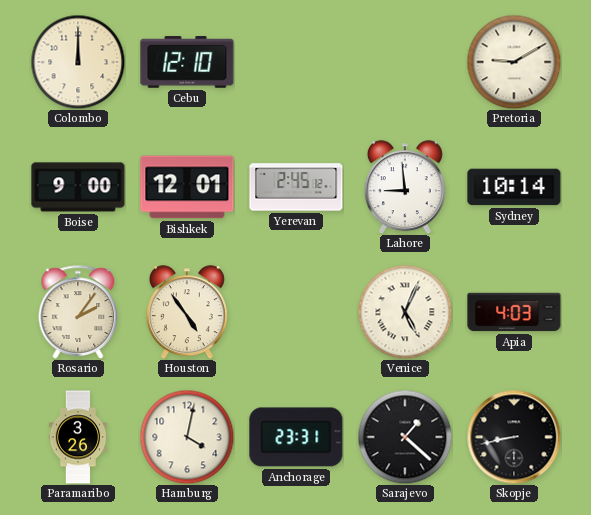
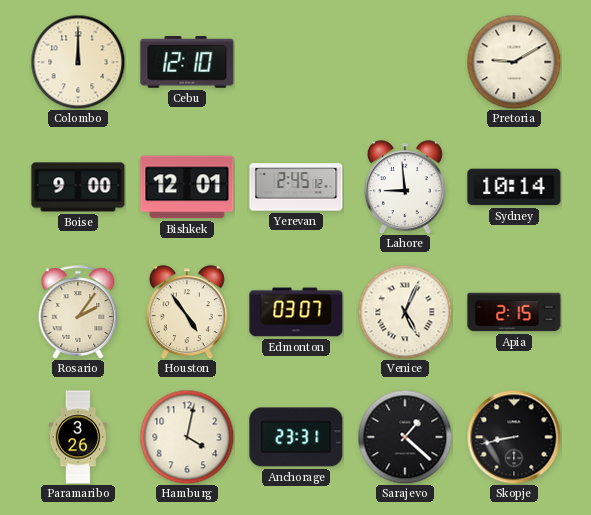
Edmonton: none -> 03:07 (296, 312)
Apia: 4:03 -> 2:15 (514, 312)
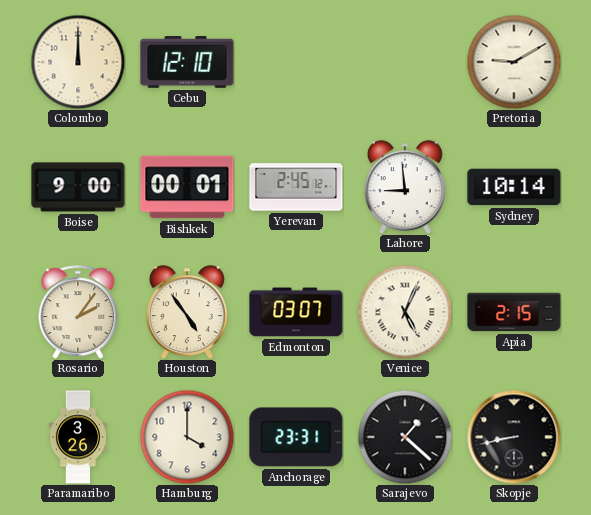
Bishkek: 12:01 -> 00:01 (187, 187)
Hamburg: 4:02 -> 4:00 (187, 437)
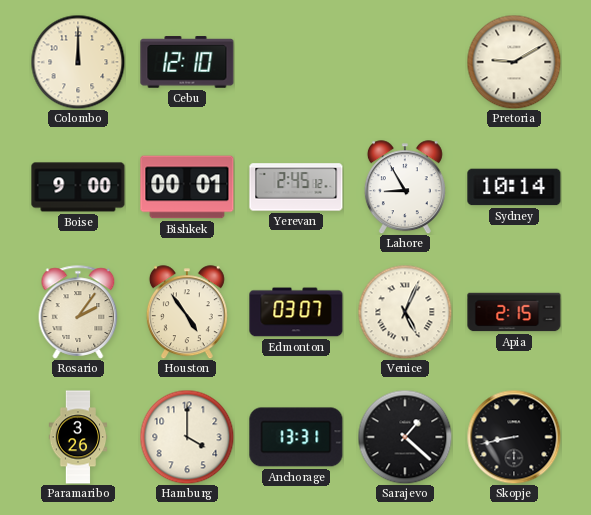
Lahore: 8:59 -> 8:55 (405, 187)
Anchorage: 23:31 -> 13:31 (296, 437)
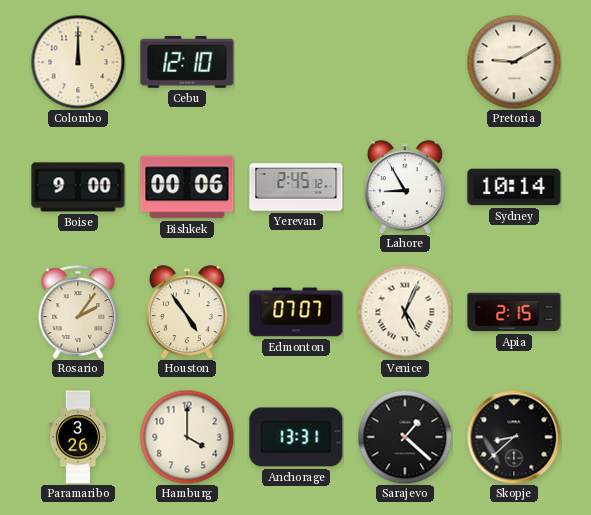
Bishkek: 00:01 -> 00:06 (187, 187)
Edmonton: 03:07 -> 07:07 (296, 312)
Skopje: 8:43 -> 8:38 (514, 437)
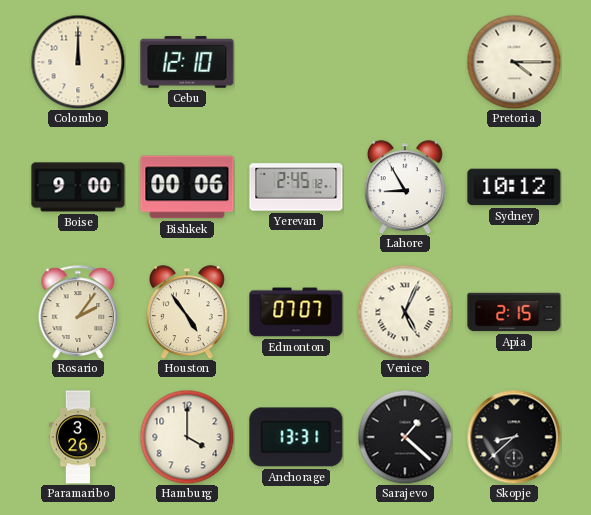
Pretoria: 9:10 -> 4:15 (514, 62)
Sydney: 10:14 -> 10:12 (514, 187)
